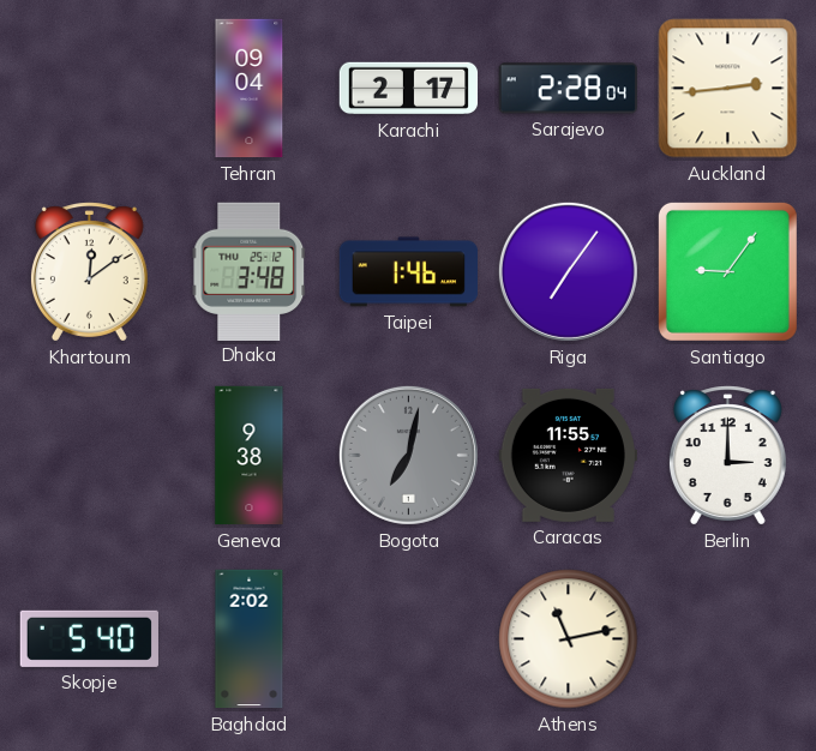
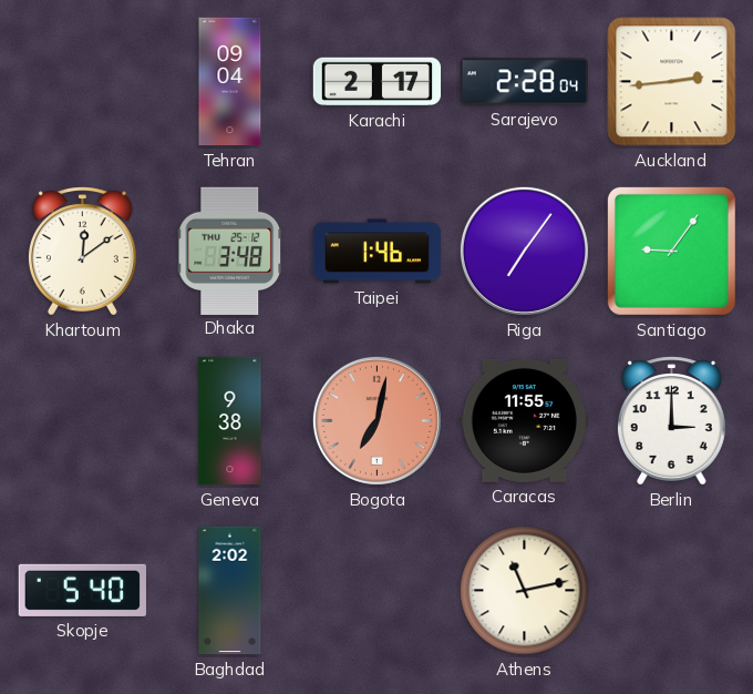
Bogota dial: grey -> salmon (376, 420)
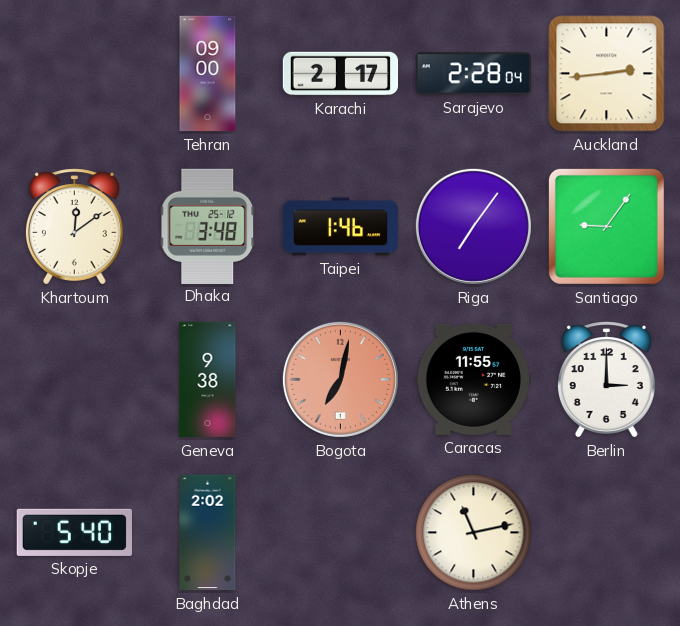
Tehran: 09:04 -> 09:00 (208, 74)
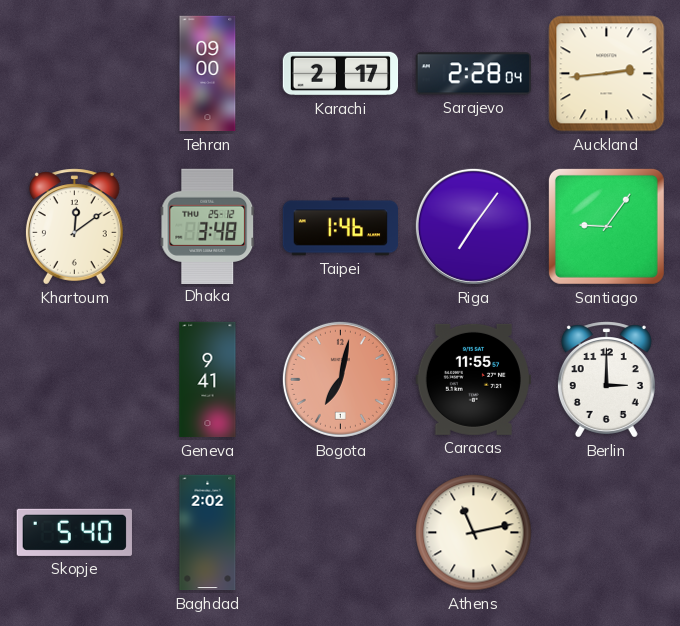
Geneva: 9:38 -> 9:41 (208, 380)
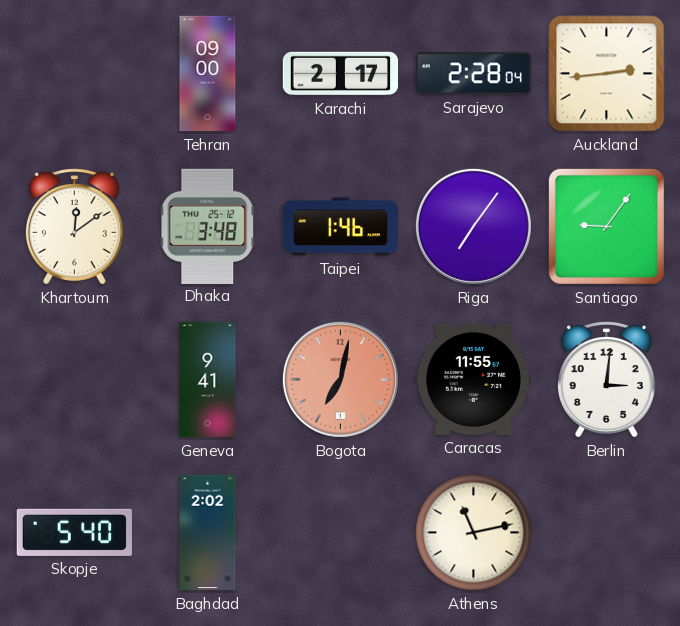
Berlin: 3:00 -> 3:01 (606, 380)
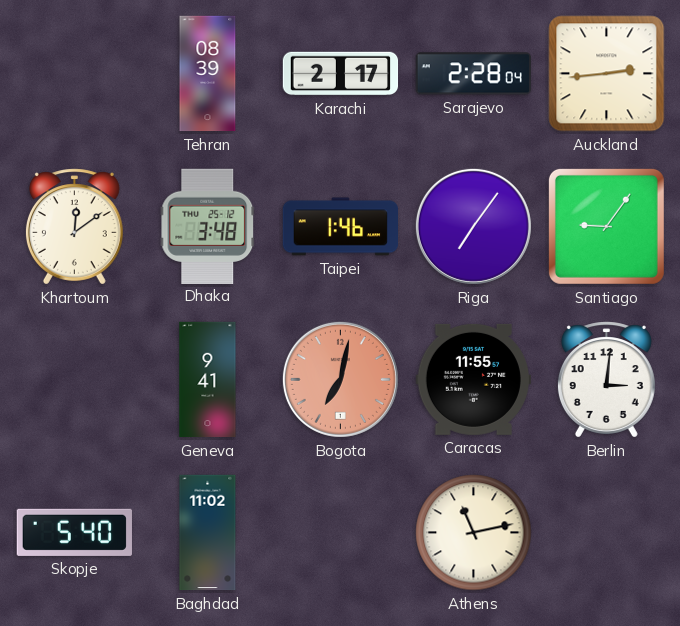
Tehran: 09:00 -> 08:39 (208, 74)
Baghdad: 2:02 -> 11:02 (208, 533)
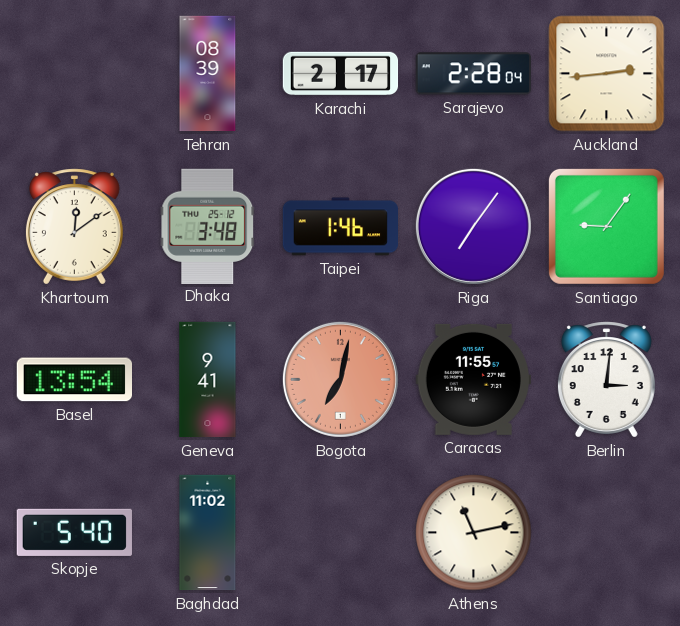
Basel: none -> 13:54 (74, 380)
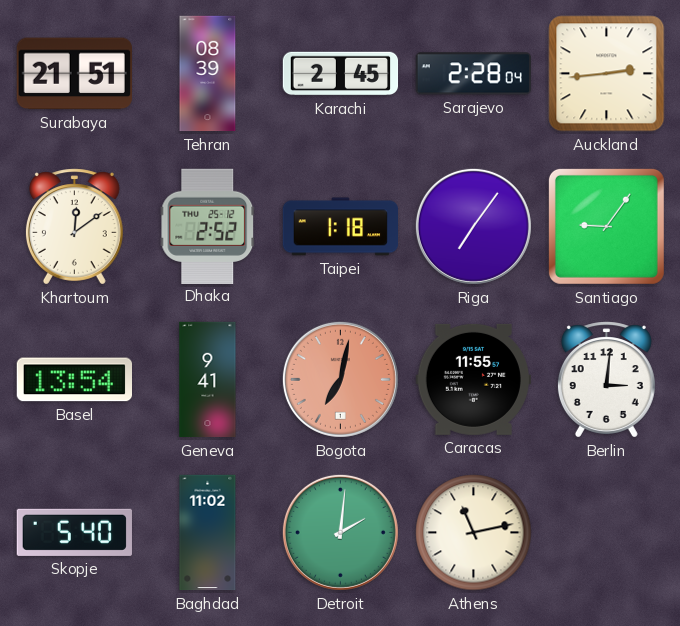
Surabaya: none -> 21:51 (74, 74)
Karachi: 2:17 -> 2:45 (341, 74)
Dhaka: 3:48 -> 2:52 (208, 226)
Taipei: 1:46 -> 1:18 (340, 227)
Detroit: none -> 2:01 (340, 532)
